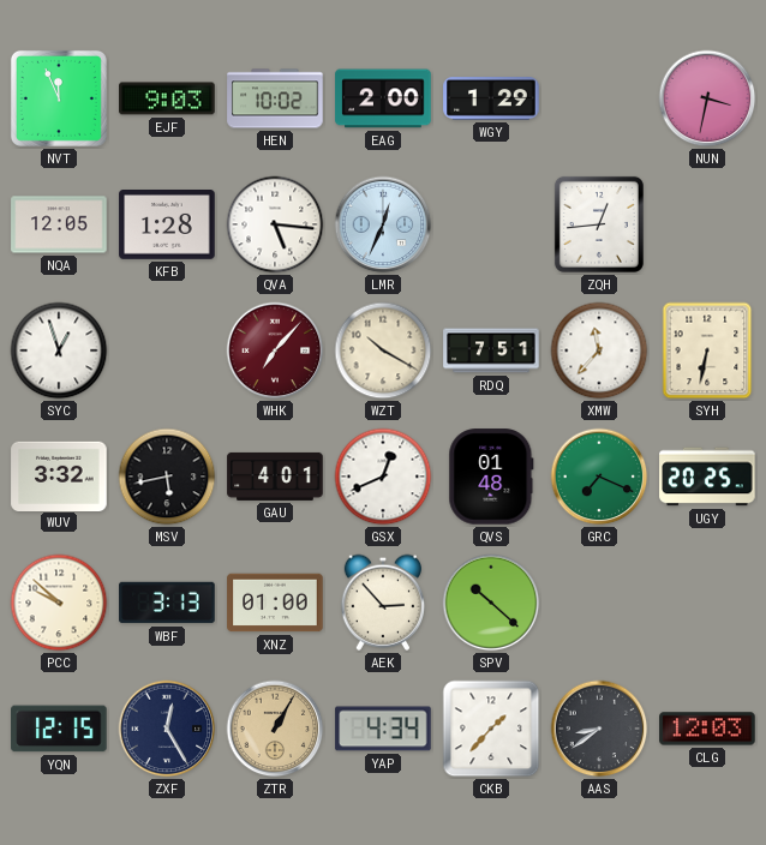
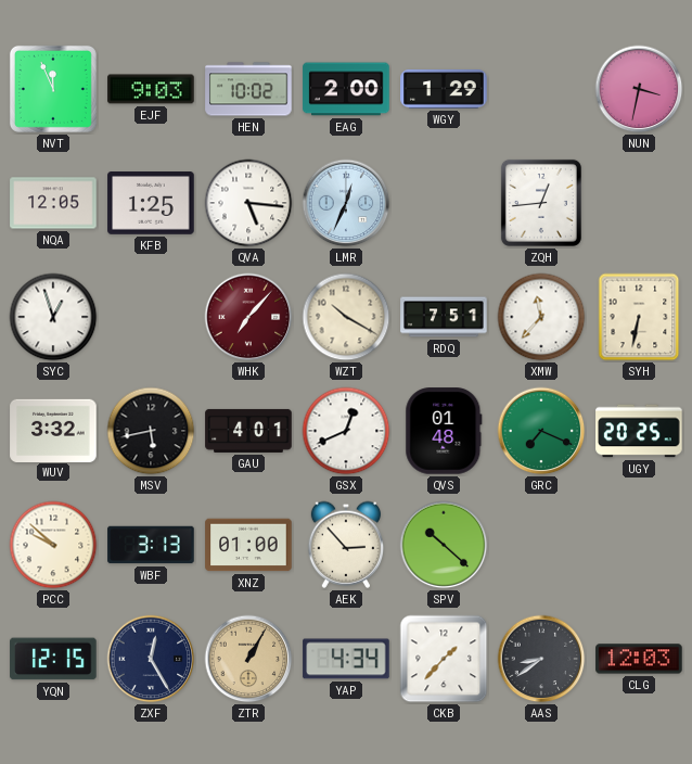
KFB: 1:28 -> 1:25 (151, 204)
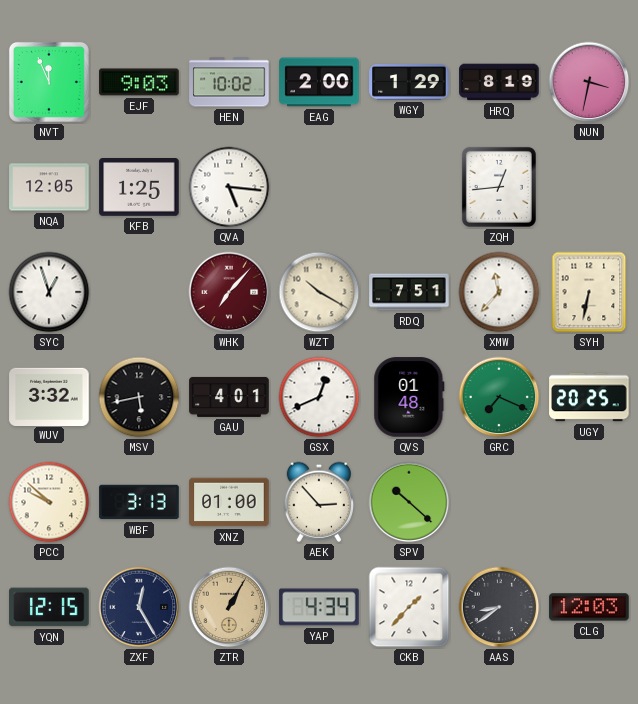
HRQ: none -> 8:19 (499, 82)
LMR: 12:34 -> none (346, 203)
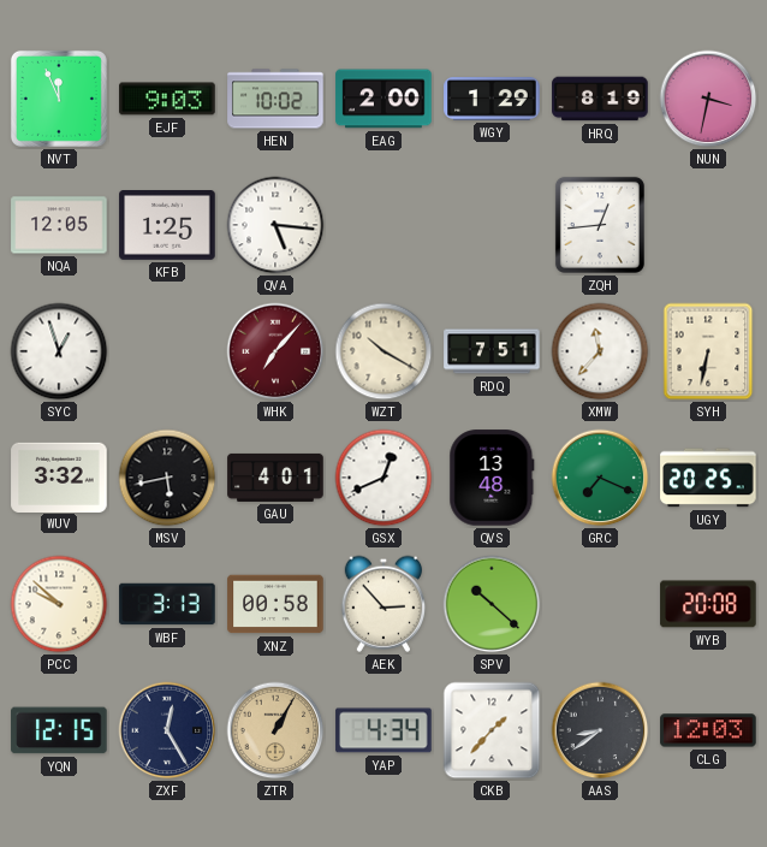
QVS: 01:48 -> 13:48 (492, 478)
XNZ: 01:00 -> 00:58 (275, 604)
WYB: none -> 20:08 (708, 604)
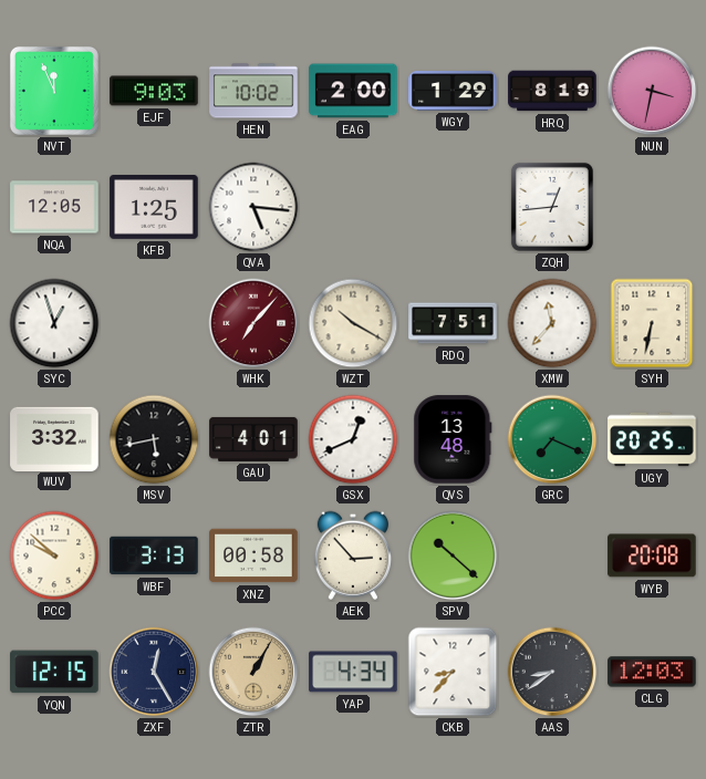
CKB: 1:37 -> 8:37 (453, 672)
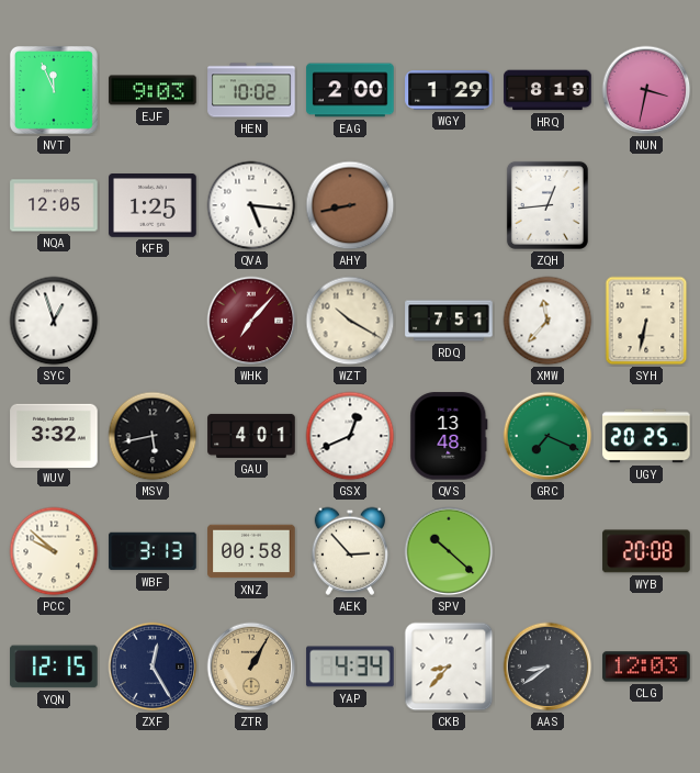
AHY: none -> 8:43 (350, 205)
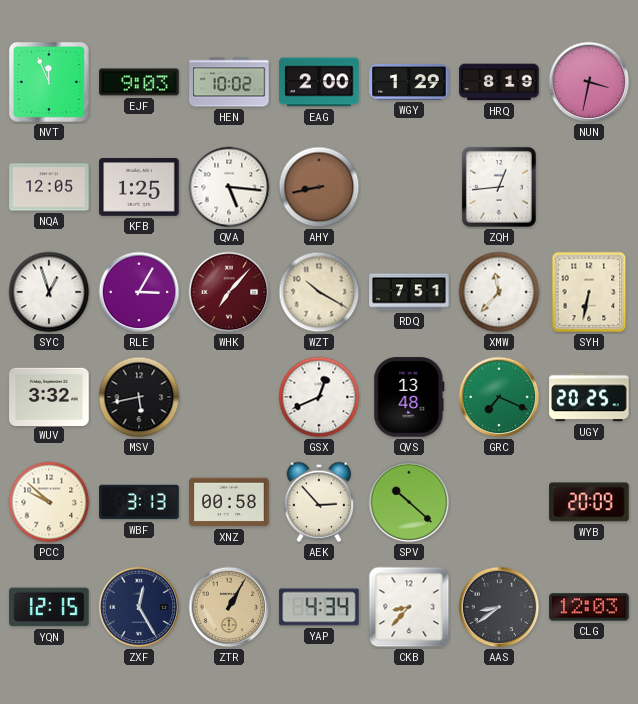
RLE: none -> 3:05 (139, 292)
GAU: 4:01 -> none (251, 436)
WYB: 20:08 -> 20:09 (589, 502)
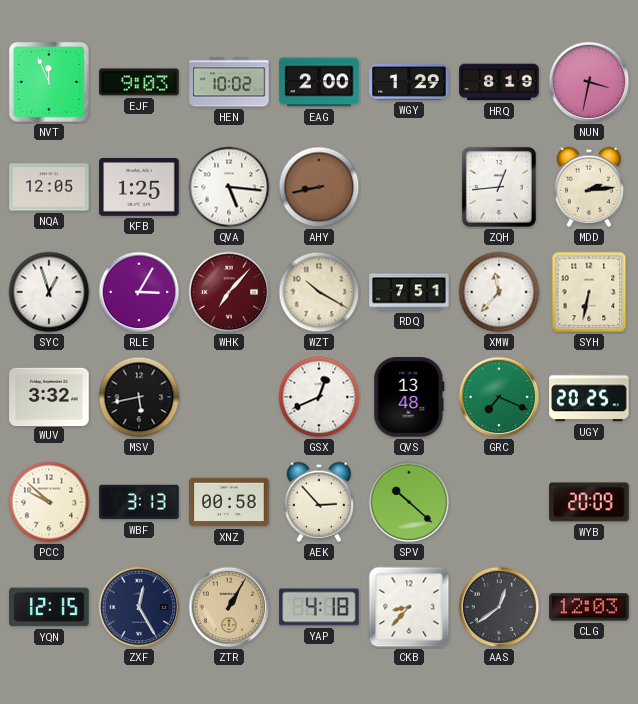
MDD: none -> 2:14 (588, 187)
YAP: 4:34 -> 4:18 (319, 607)
AAS: 8:39 -> 12:39 (499, 607)
